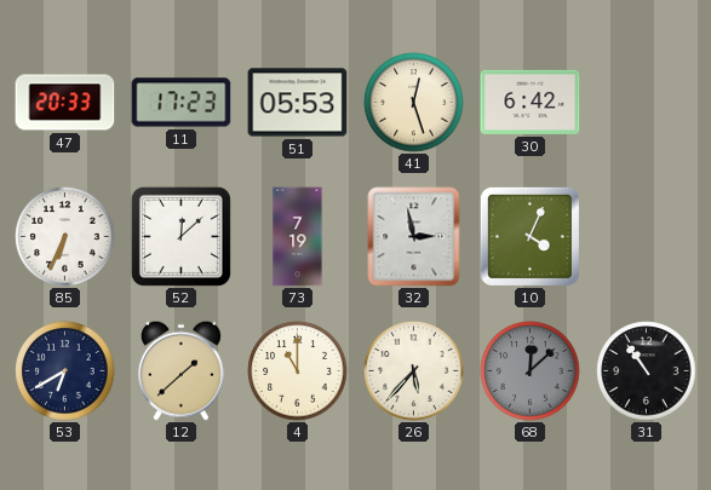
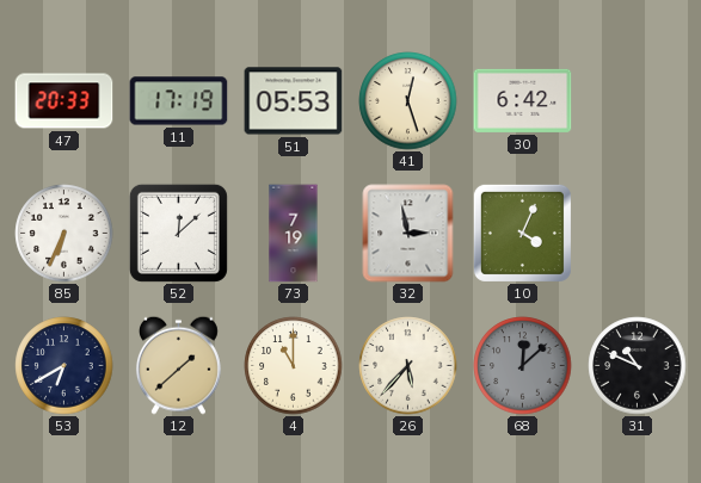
11: 17:23 -> 17:19 (179, 101)
31: 10:54 -> 10:49 (638, 366)
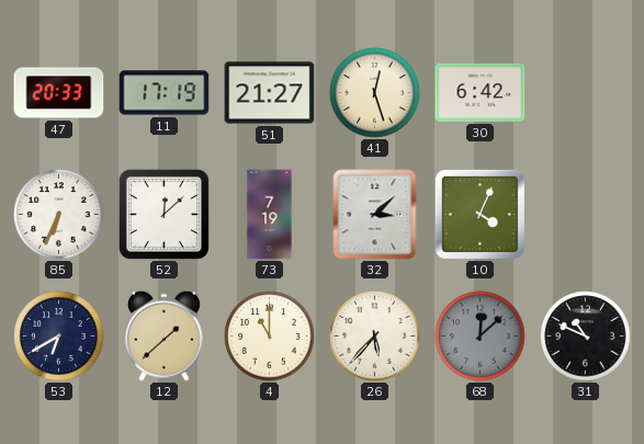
51: 05:53 -> 21:27 (270, 93)
32: 2:58 -> 3:08 (375, 215)
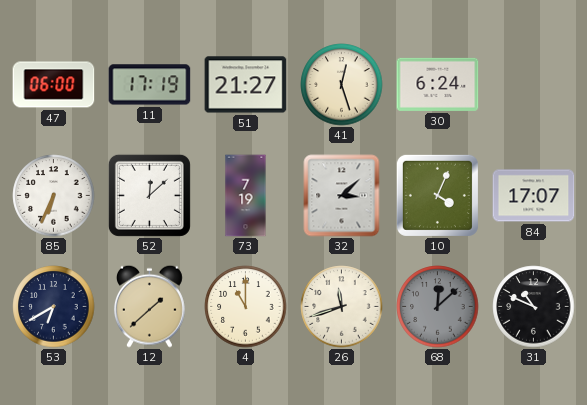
47: 20:33 -> 06:00 (54, 85)
30: 6:42 -> 6:24 (438, 84)
84: none -> 17:07 (534, 196)
26: 5:37 -> 11:42 (342, 307)
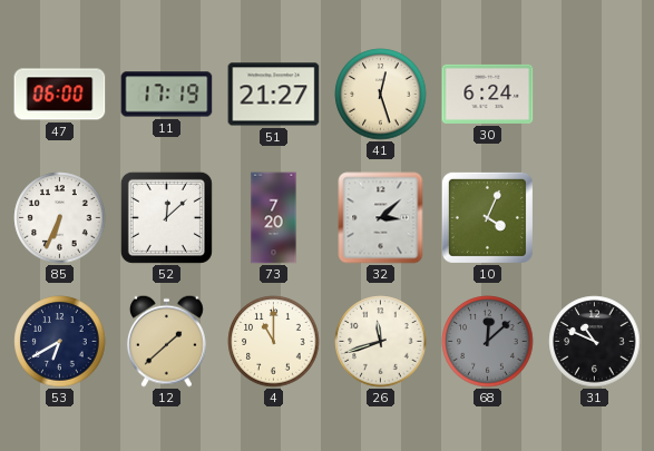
73: 7:19 -> 7:20 (274, 218)
84: 17:07 -> none (534, 196)
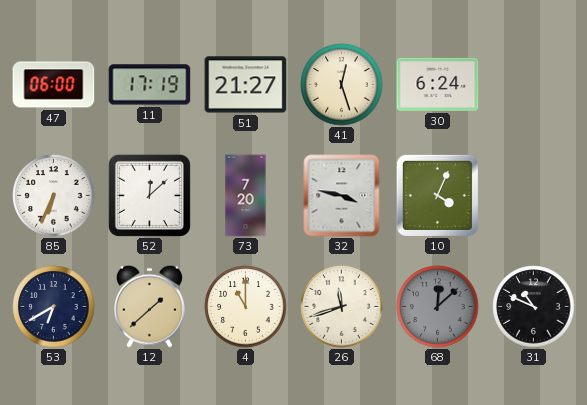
32: 3:08 -> 3:47 (342, 196)
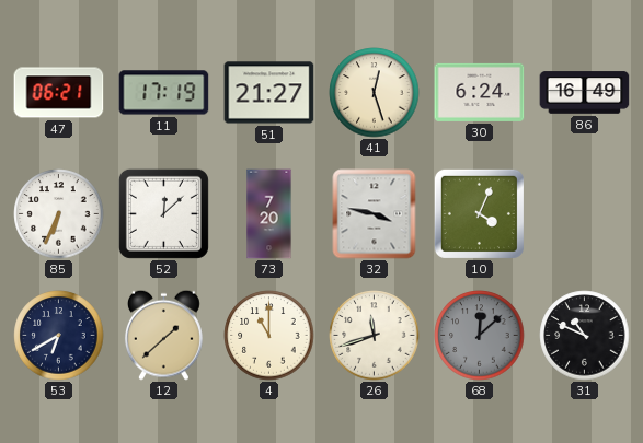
47: 06:00 -> 06:21 (59, 93)
86: none -> 16:49 (585, 93)
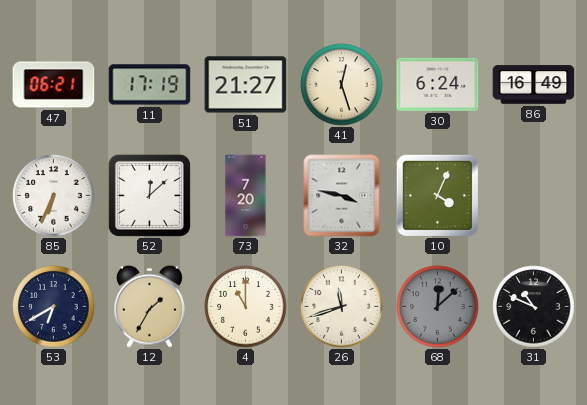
12: 1:38 -> 1:35 (149, 306)
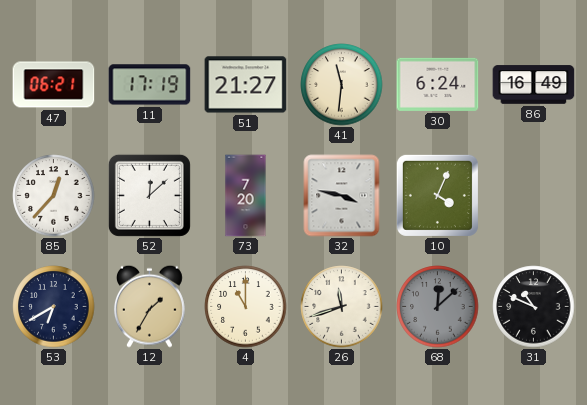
41: 12:27 -> 11:31 (342, 85)
85: 6:34 -> 12:37 (54, 196)
